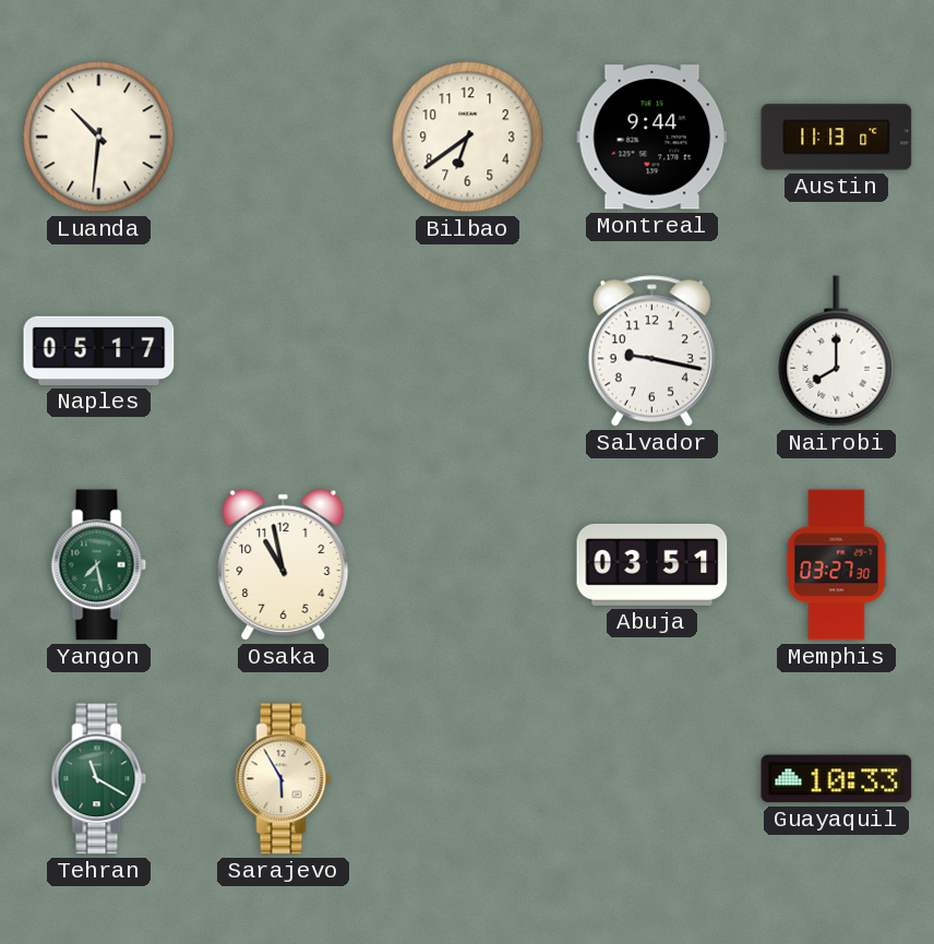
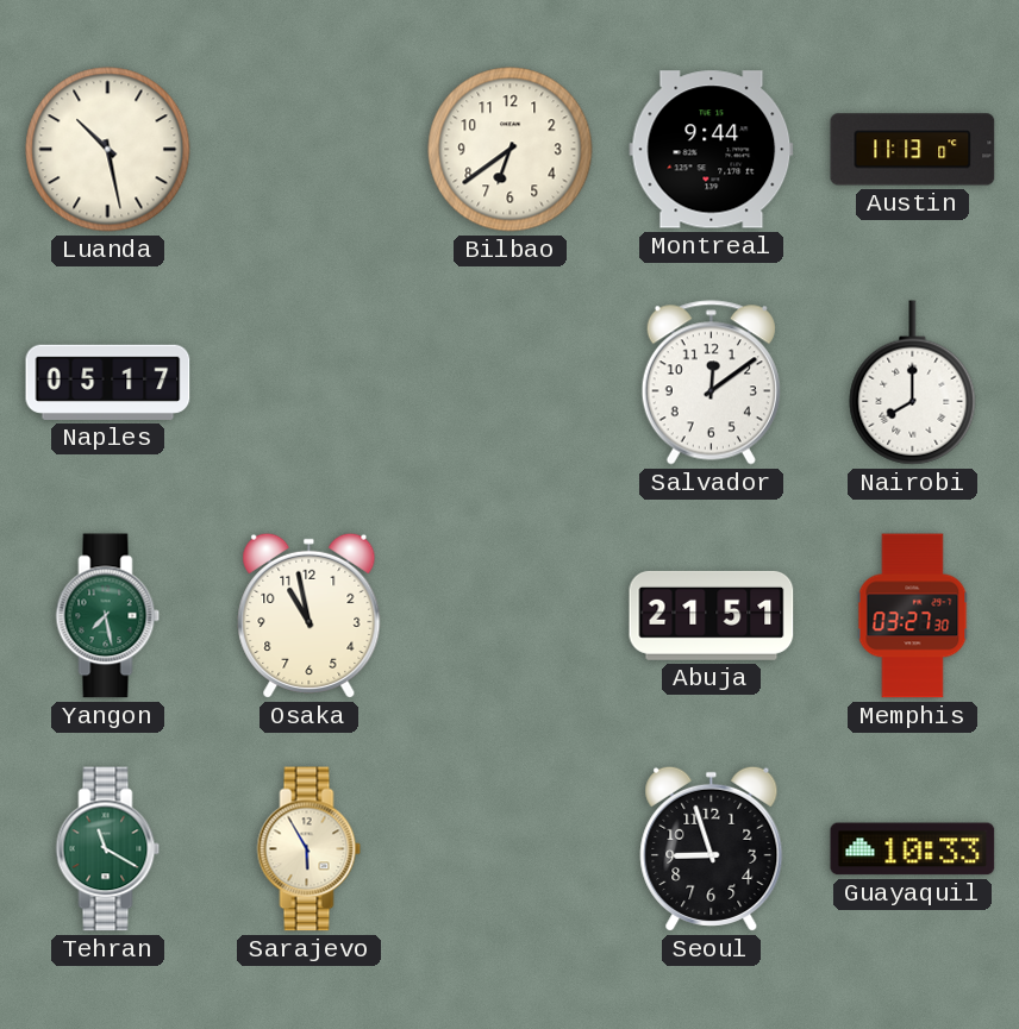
Luanda: 10:31 -> 10:28 (108, 150)
Salvador: 9:17 -> 12:09 (711, 383)
Abuja: 03:51 -> 21:51 (712, 615)
Seoul: none -> 8:57 (712, 848)
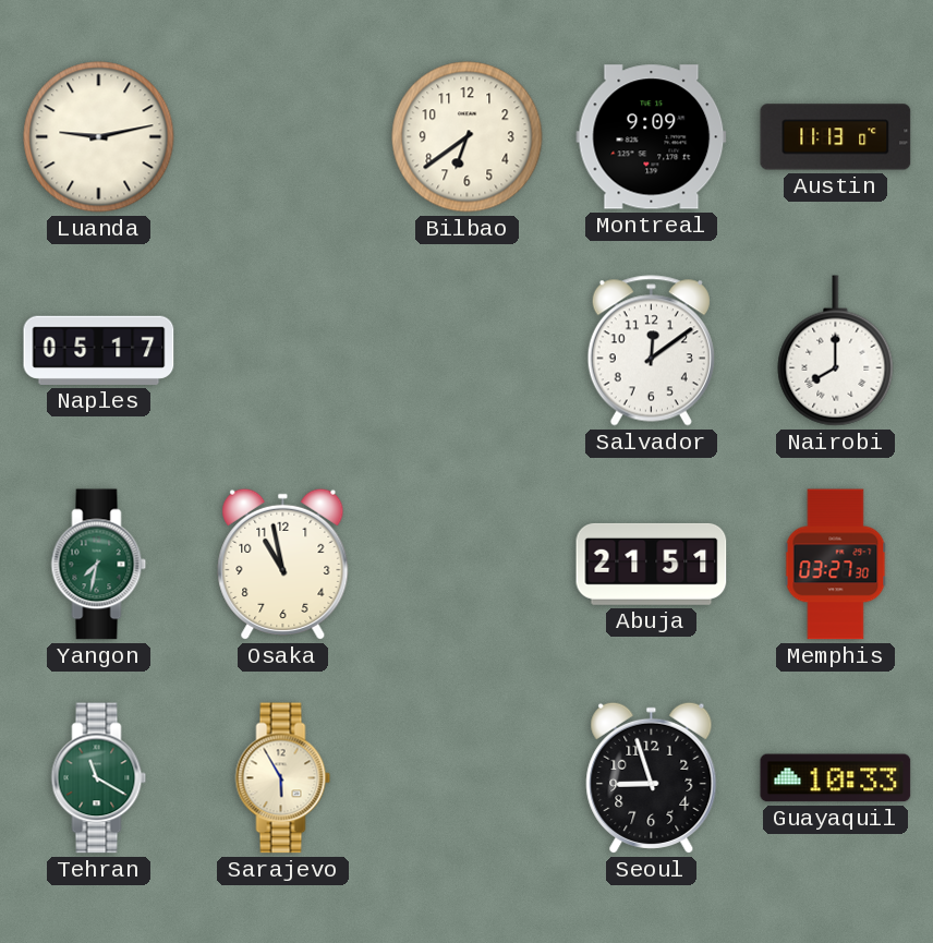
Luanda: 10:28 -> 9:13 (99, 137)
Montreal: 9:44 -> 9:09 (652, 137)
Yangon: 7:28 -> 7:32 (99, 565)
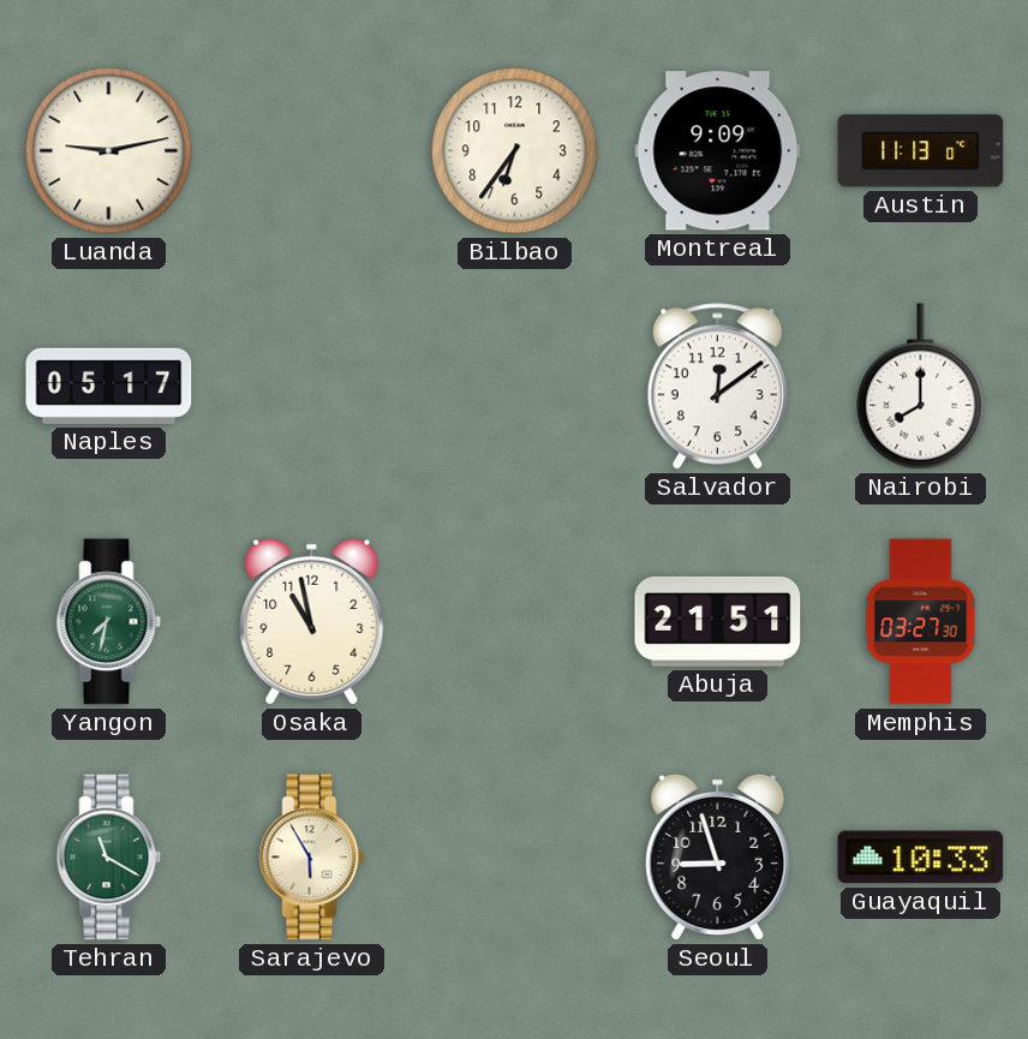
Bilbao: 6:39 -> 6:36 (515, 151)
